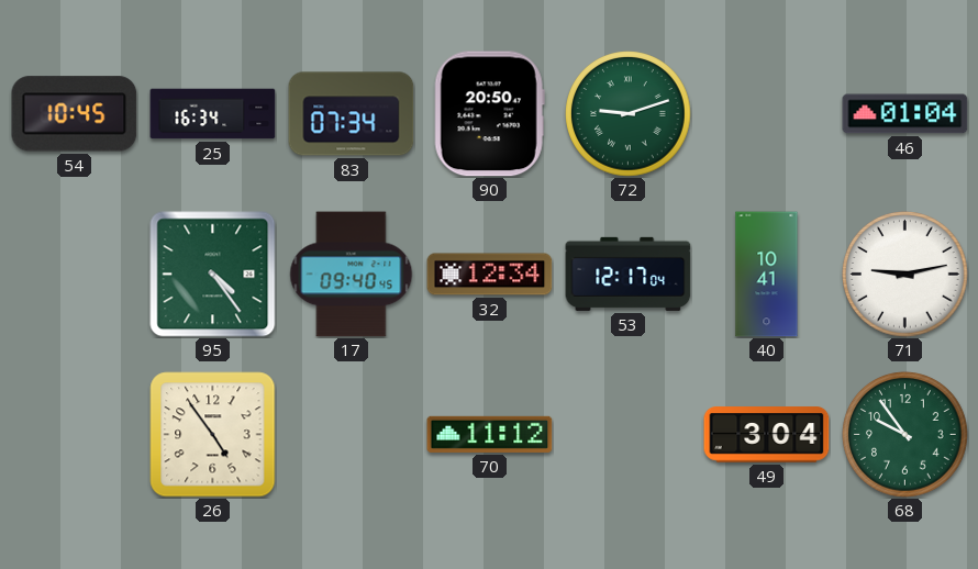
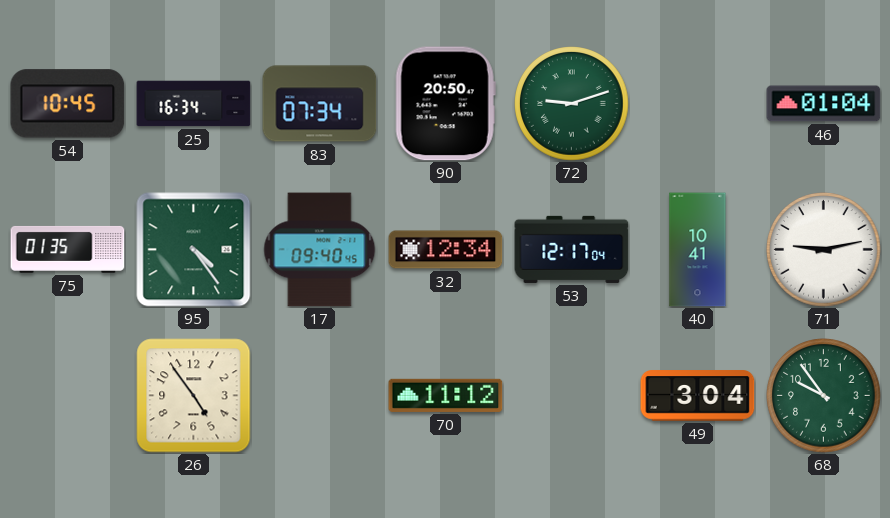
75: none -> 01:35 (68, 249)
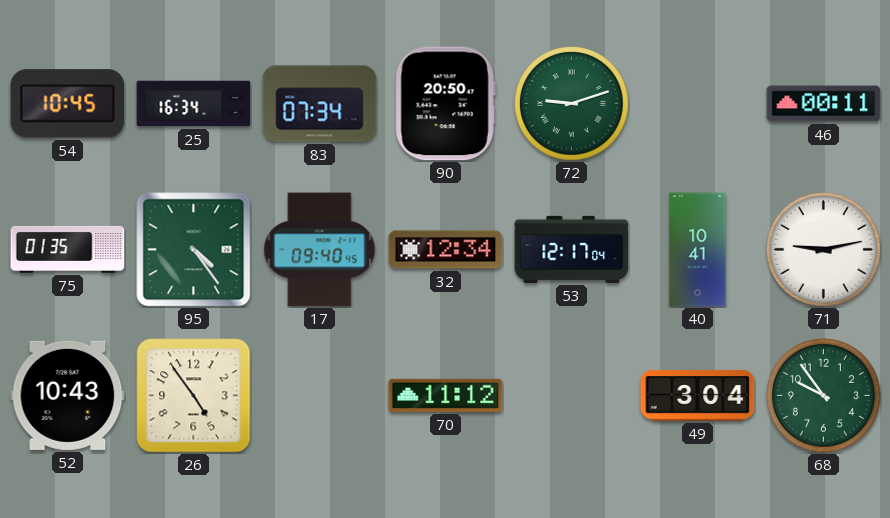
46: 01:04 -> 00:11 (824, 104)
52: none -> 10:43 (68, 395)
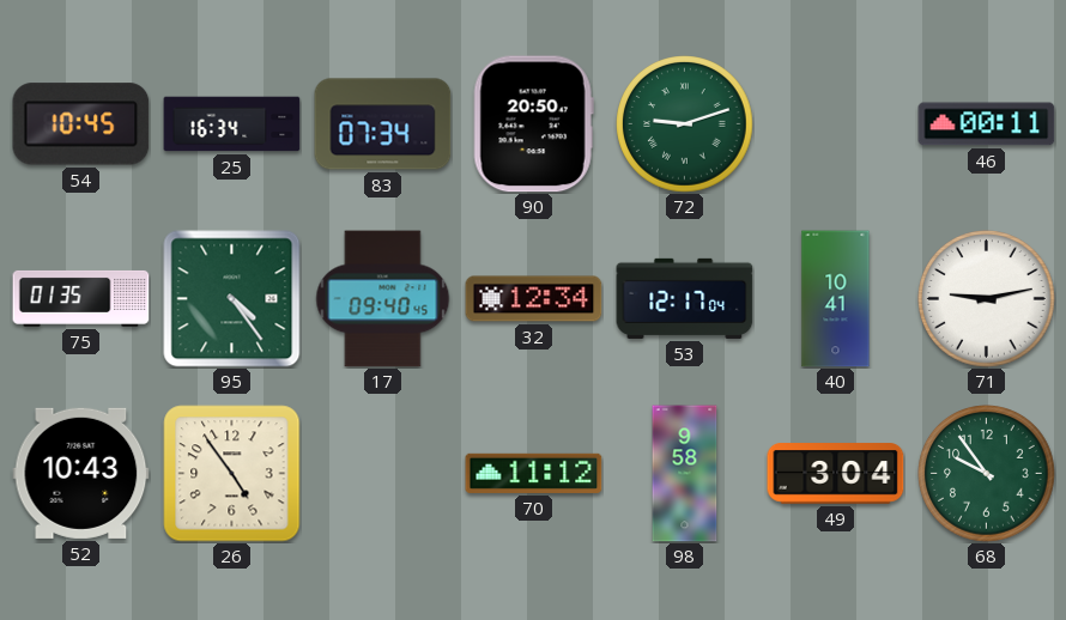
98: none -> 9:58 (685, 474)
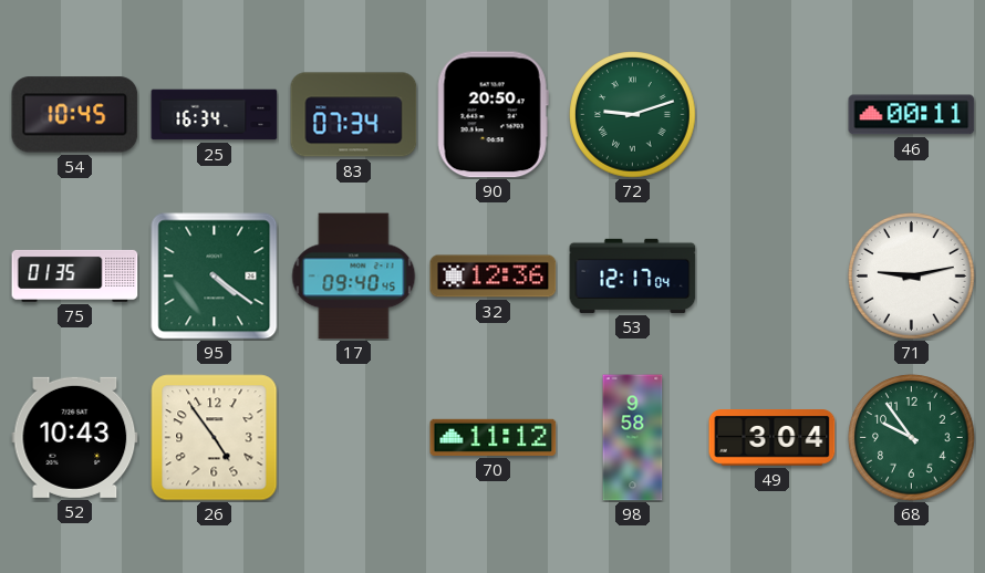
95: 4:24 -> 4:21 (215, 277)
32: 12:34 -> 12:36 (494, 277)
40: 10:41 -> none (836, 299)
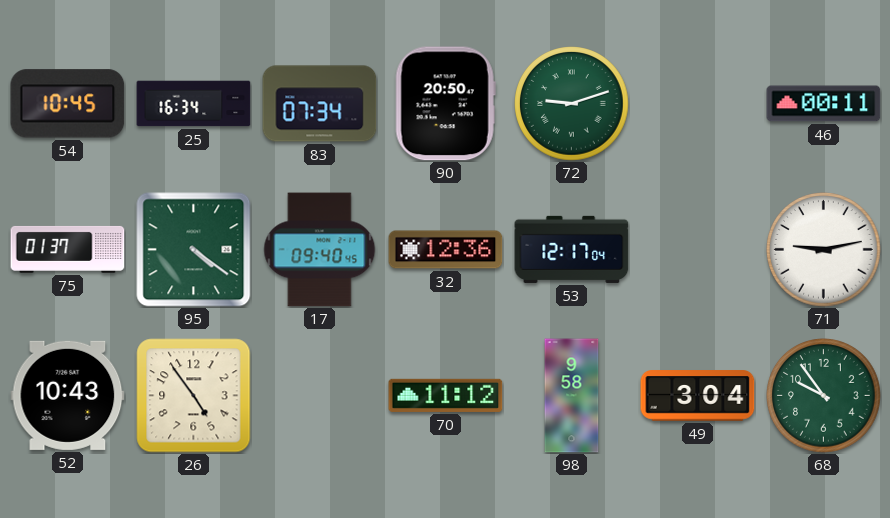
75: 01:35 -> 01:37 (68, 249)
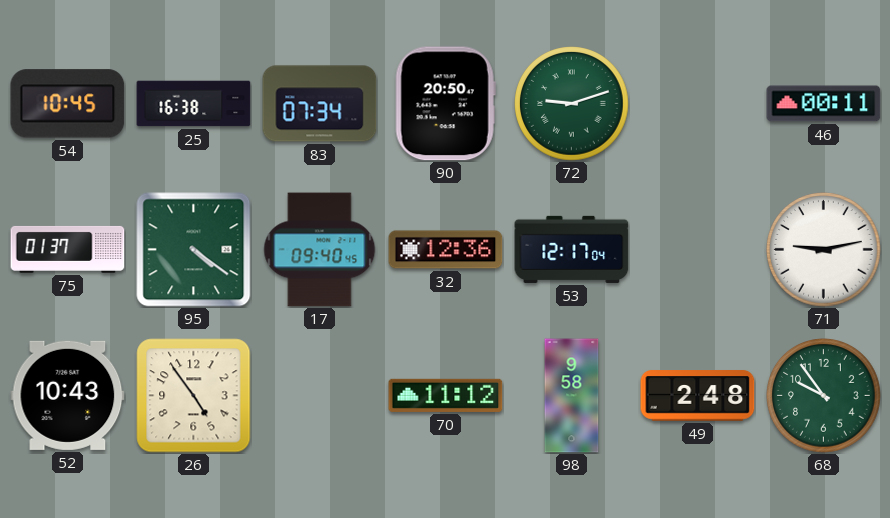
25: 16:34 -> 16:38 (194, 104)
49: 3:04 -> 2:48 (698, 396)
